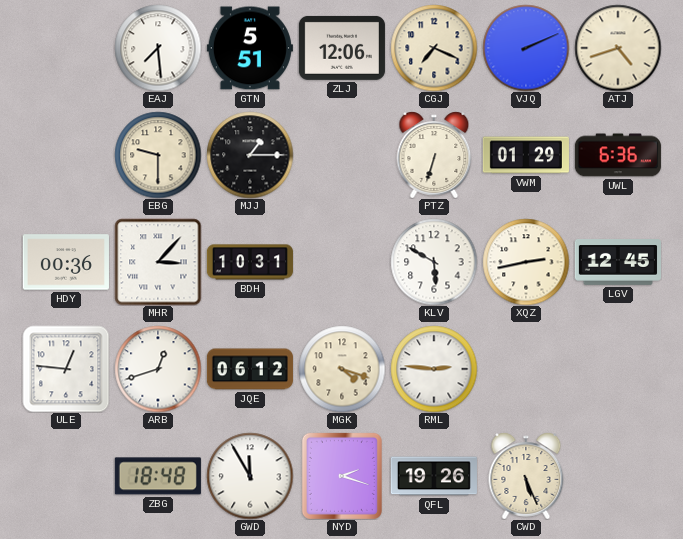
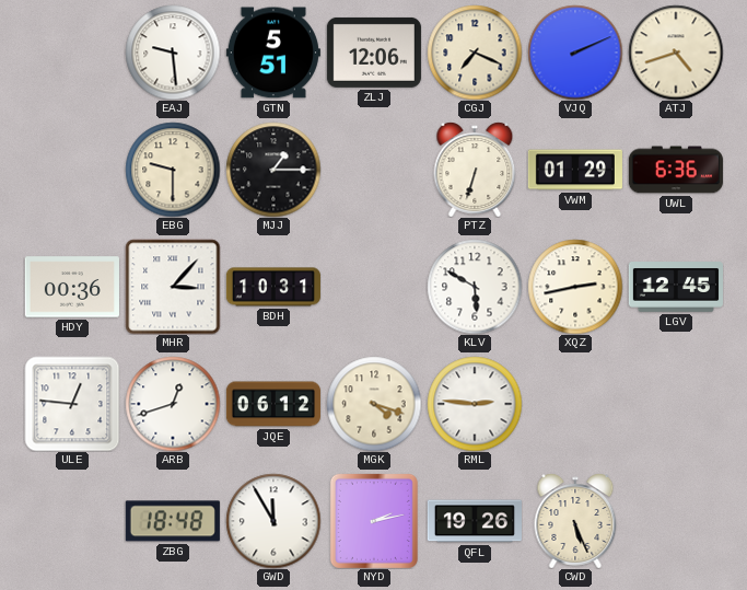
EAJ: 7:29 -> 9:29 (173, 53)
NYD: 2:18 -> 2:13 (374, 521)
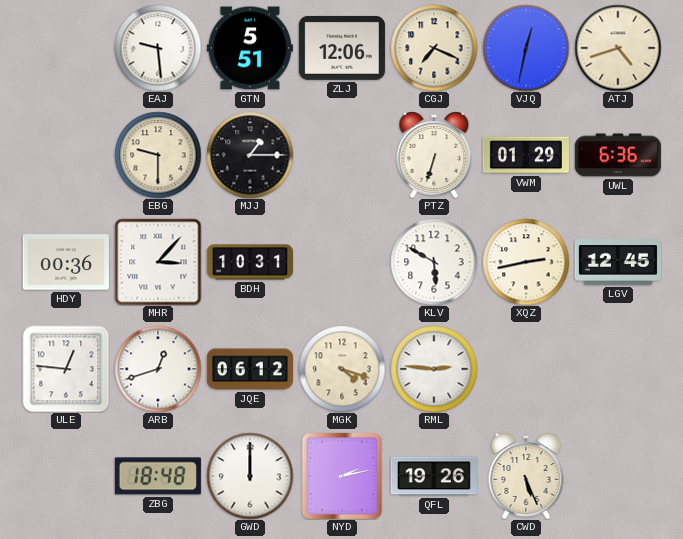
VJQ: 2:11 -> 12:32 (526, 48)
GWD: 11:55 -> 12:00 (250, 476)
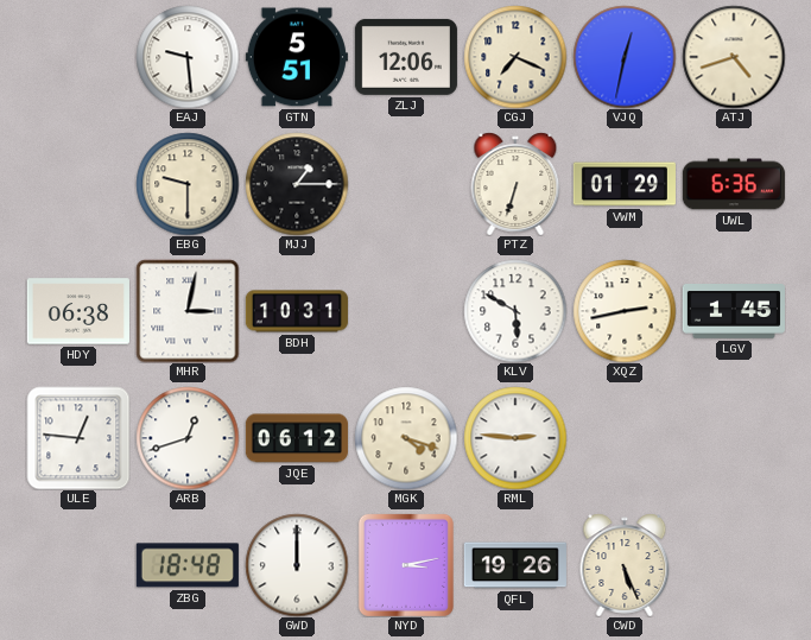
HDY: 00:36 -> 06:38 (78, 311)
MHR: 3:07 -> 3:02 (188, 311)
LGV: 12:45 -> 1:45 (734, 312)
NYD: 2:13 -> 3:13 (406, 565)
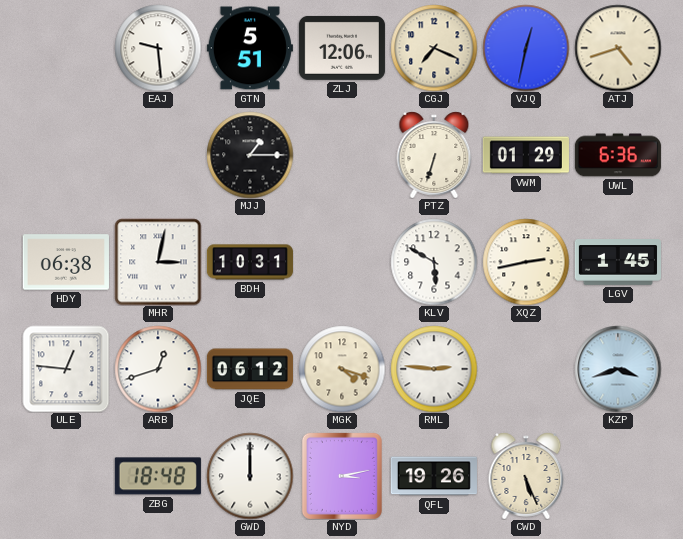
EBG: 9:30 -> none (188, 184)
KZP: none -> 3:42 (618, 369)
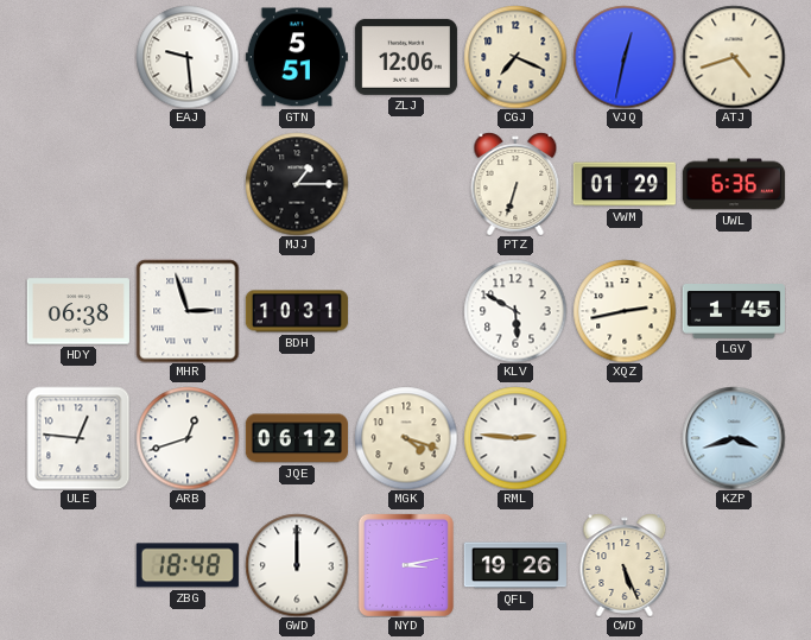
MHR: 3:02 -> 2:57 (188, 311)
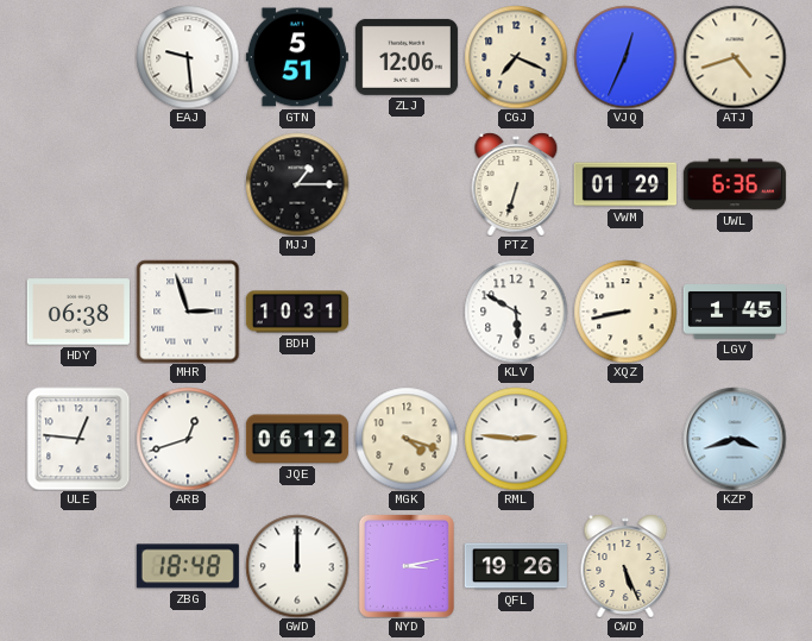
VJQ: 12:32 -> 12:34 (625, 57)
XQZ: 2:43 -> 8:43 (625, 312)
